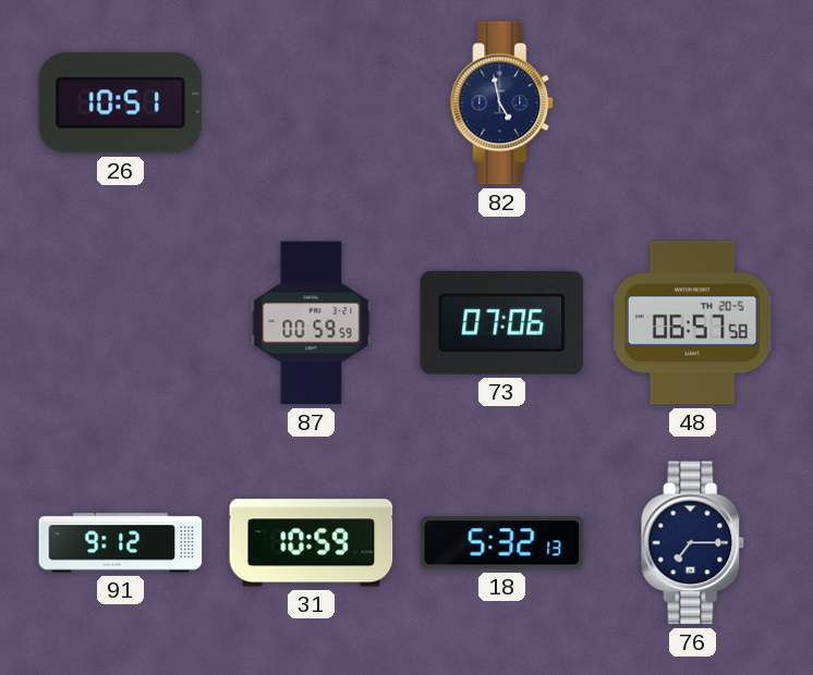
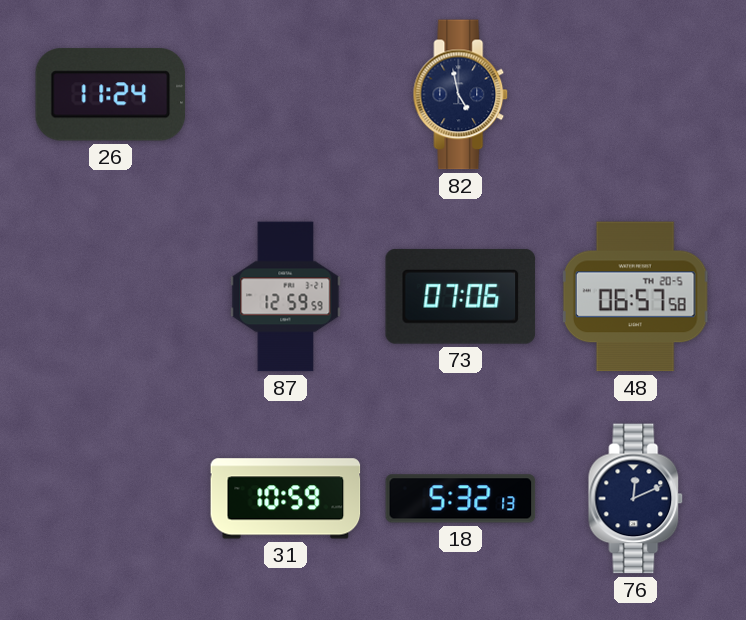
26: 10:51 -> 11:24 (111, 95)
87: 00:59 -> 12:59 (286, 297)
91: 9:12 -> none (121, 543)
76: 7:15 -> 12:11 (636, 499)
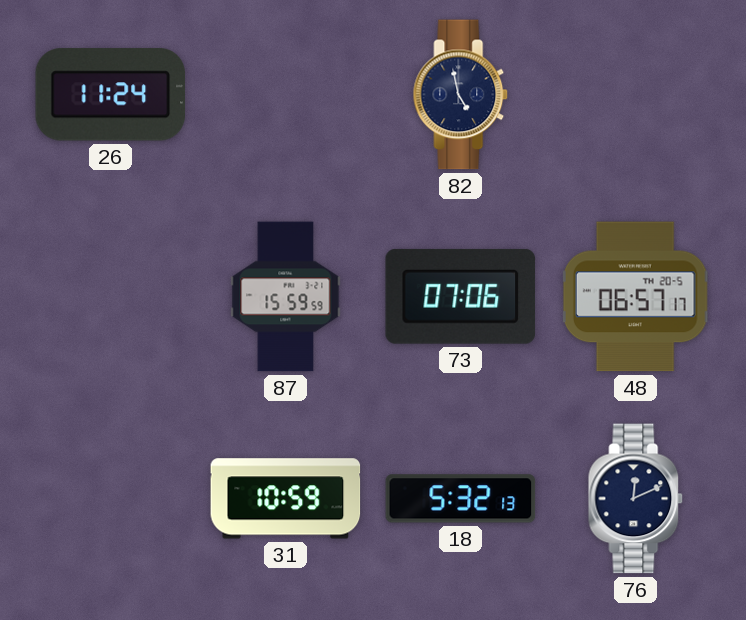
87: 12:59 -> 15:59 (286, 297)
48: 06:57:58 -> 06:57:17 (636, 297)
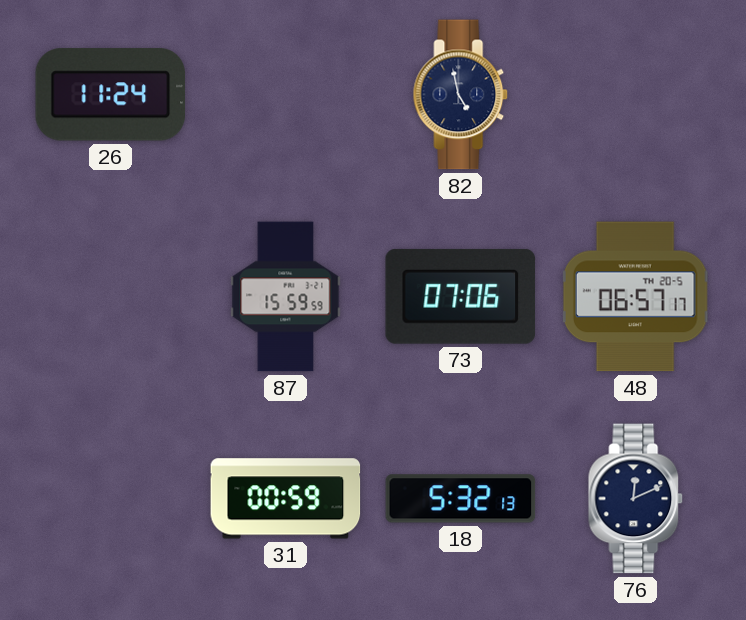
31: 10:59 -> 00:59 (286, 499)
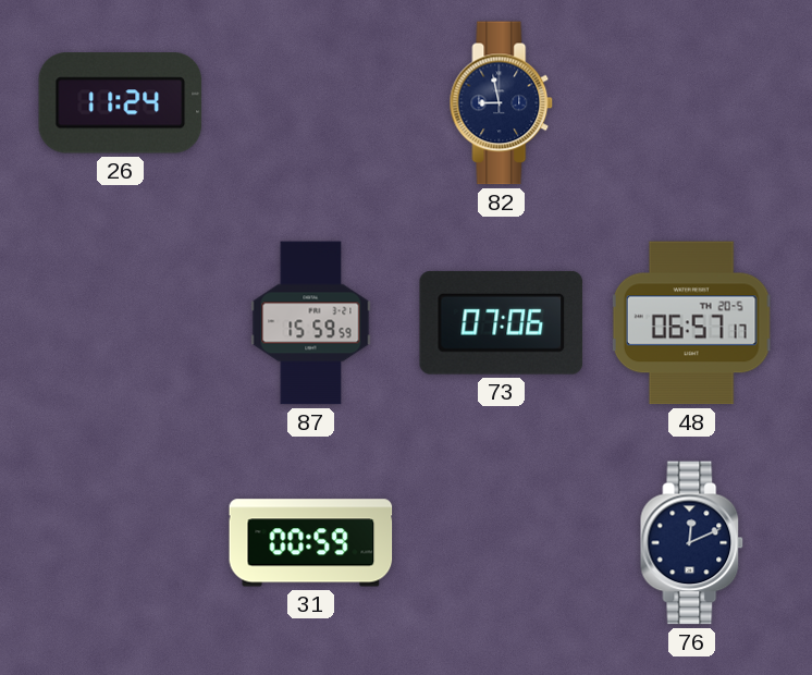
82: 4:58 -> 8:58 (502, 103)
18: 5:32 -> none (461, 499)
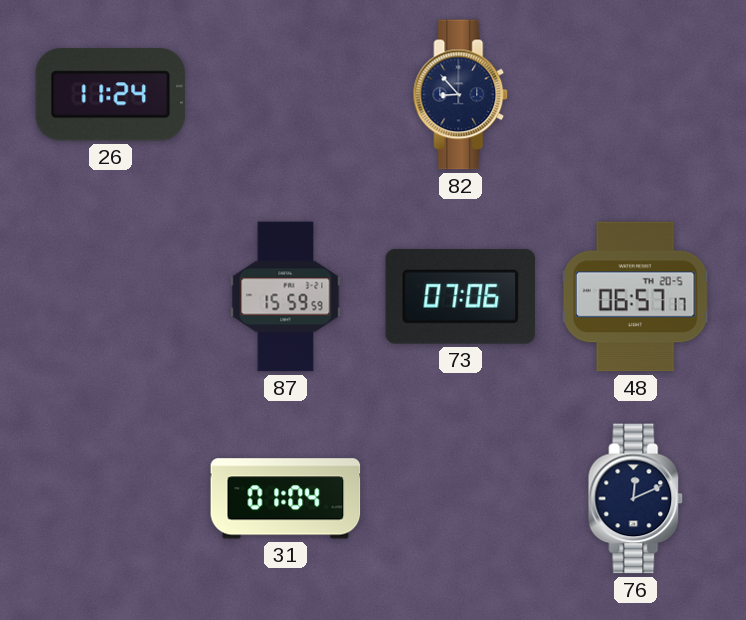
82: 8:58 -> 8:53 (461, 95)
31: 00:59 -> 01:04 (286, 499)
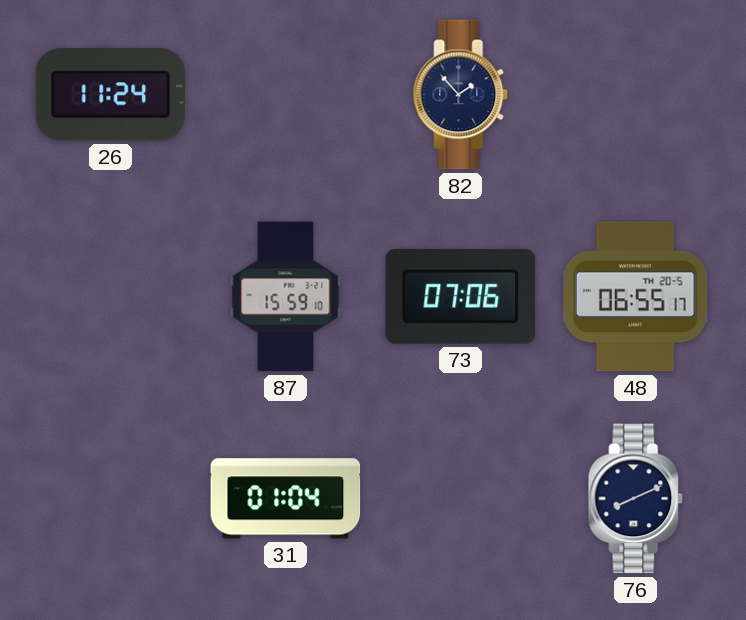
82: 8:53 -> 1:53 (461, 95)
87: 15:59:59 -> 15:59:10 (286, 297)
48: 06:57 -> 06:55 (636, 297)
76: 12:11 -> 8:11 (636, 499)
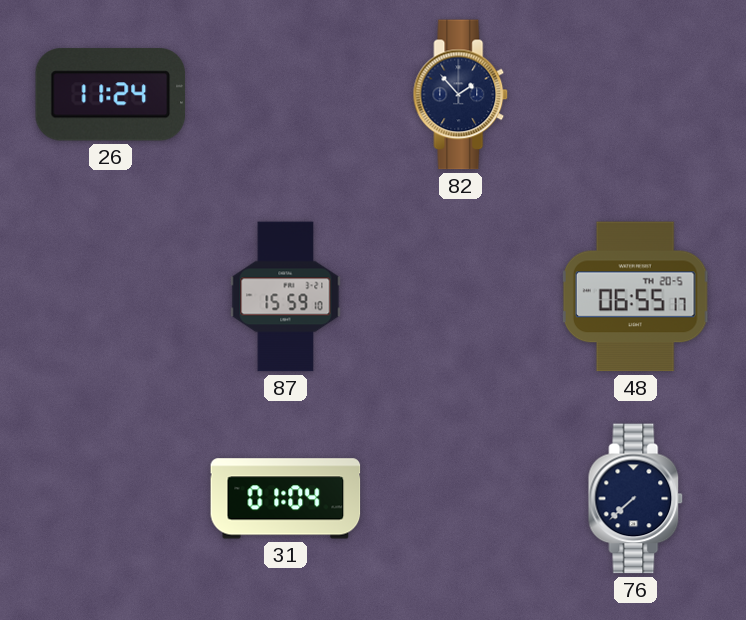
73: 07:06 -> none (461, 296)
76: 8:11 -> 7:38 (636, 499)
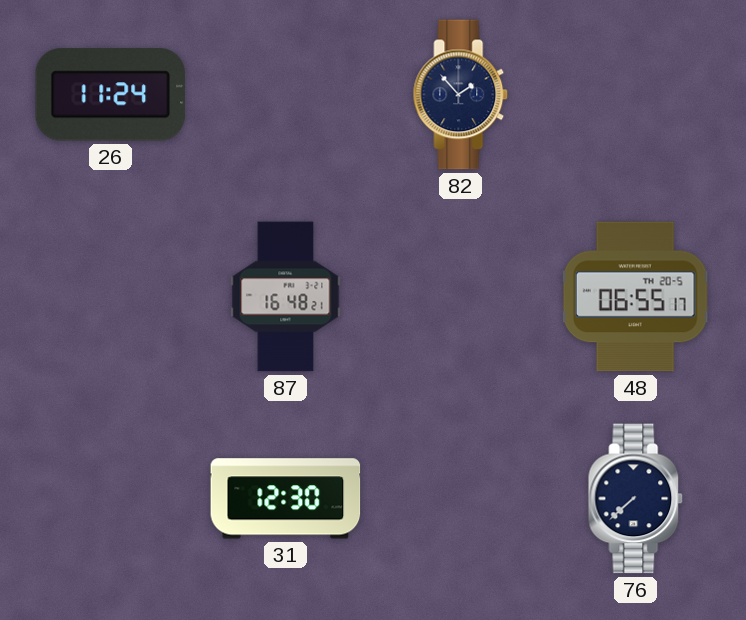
87: 15:59 -> 16:48 (286, 297)
31: 01:04 -> 12:30 (286, 499)
